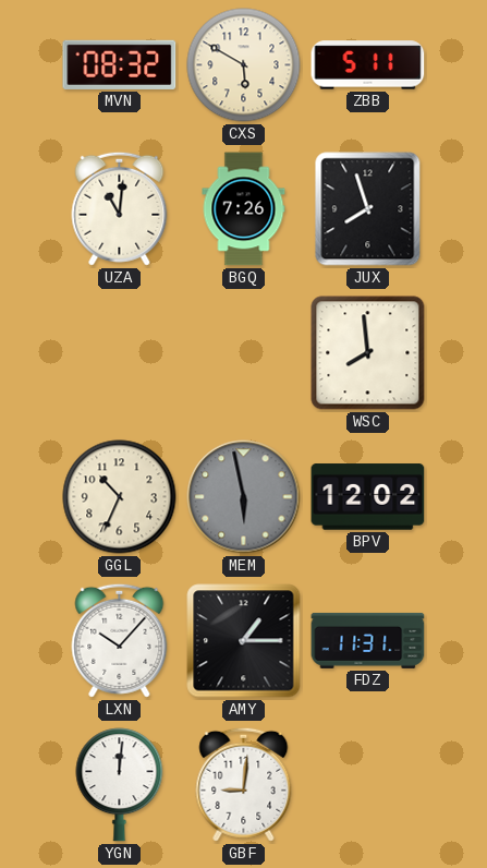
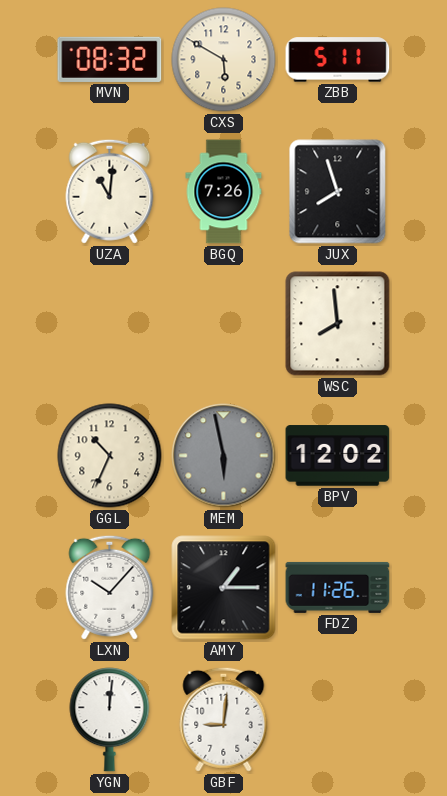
FDZ: 11:31 -> 11:26 (338, 587)
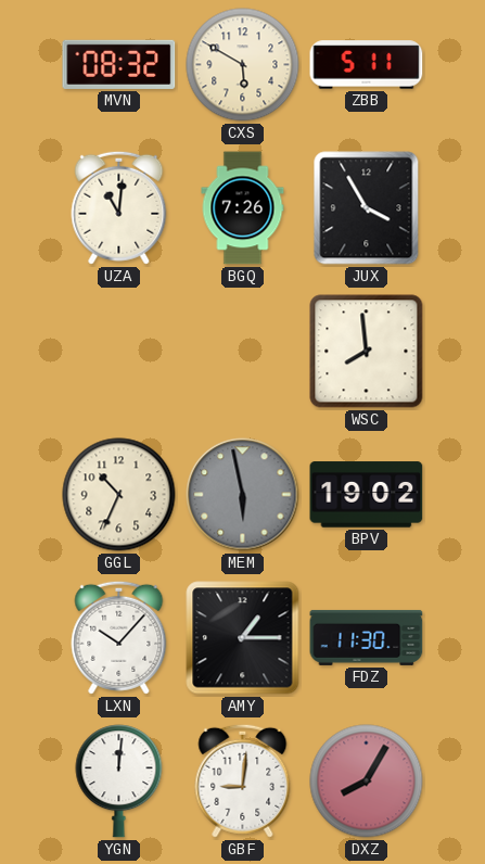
JUX: 7:57 -> 3:55 (367, 208)
BPV: 12:02 -> 19:02 (367, 495)
FDZ: 11:26 -> 11:30 (367, 637)
DXZ: none -> 8:05 (367, 782)
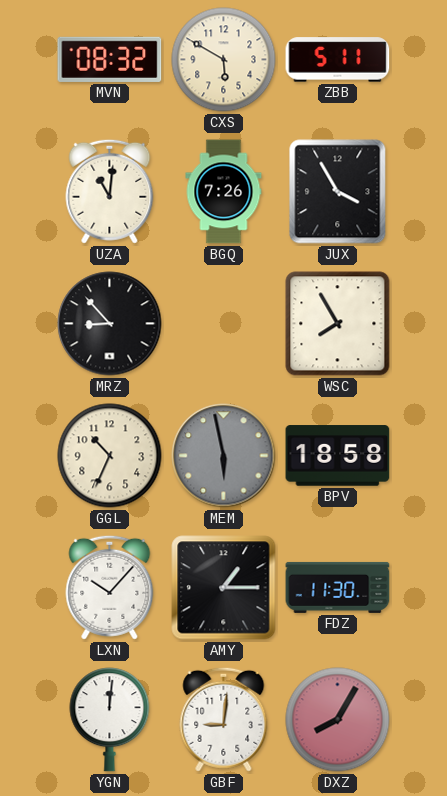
MRZ: none -> 8:53 (110, 324)
WSC: 7:59 -> 7:55 (338, 324)
BPV: 19:02 -> 18:58 (338, 456)
